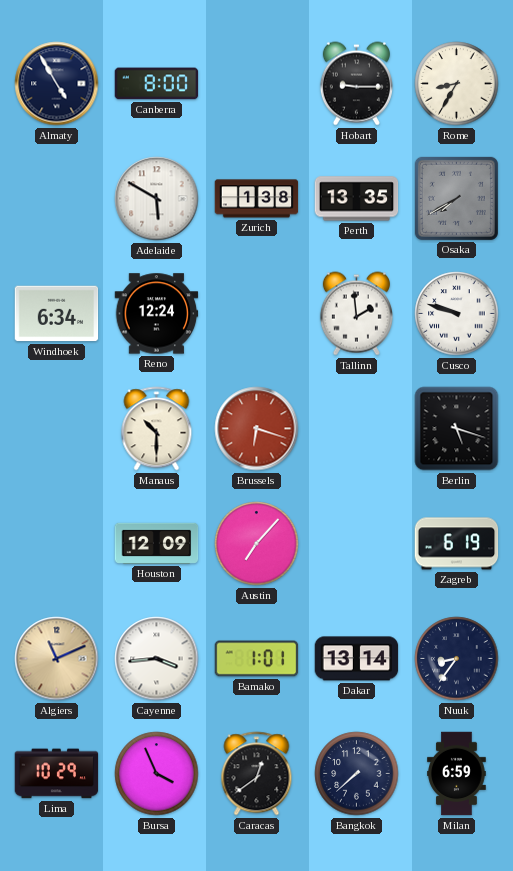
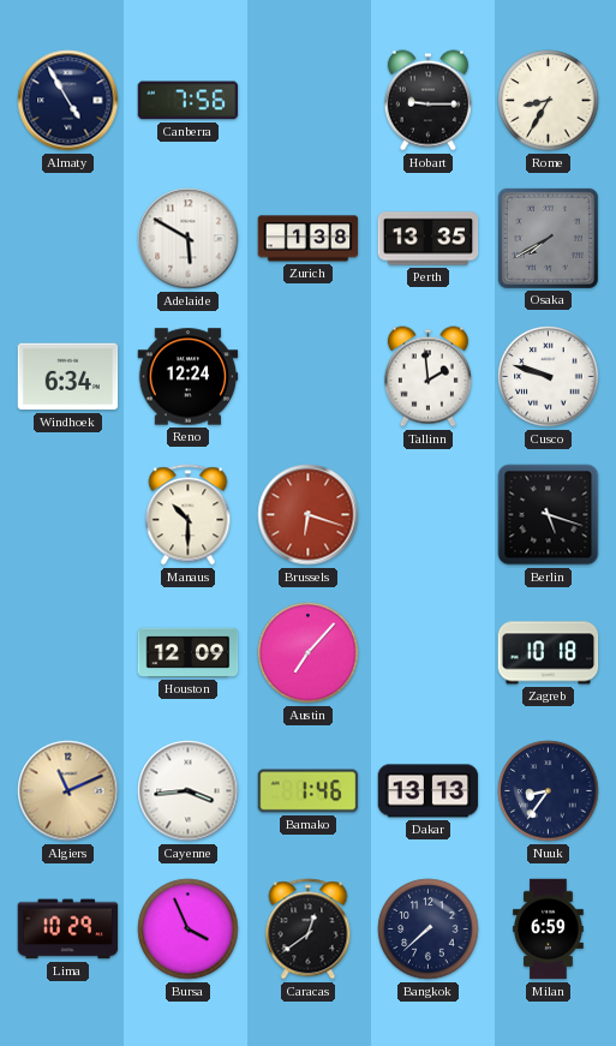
Canberra: 8:00 -> 7:56 (189, 101)
Zagreb: 6:19 -> 10:18 (549, 653)
Bamako: 1:01 -> 1:46 (309, 791)
Dakar: 13:14 -> 13:13 (429, 791)
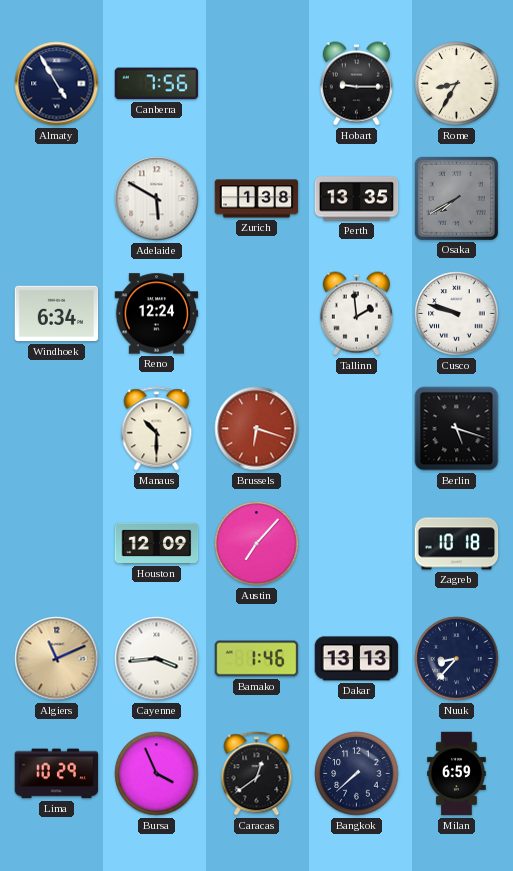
Nuuk: 8:36 -> 8:37 (457, 659)
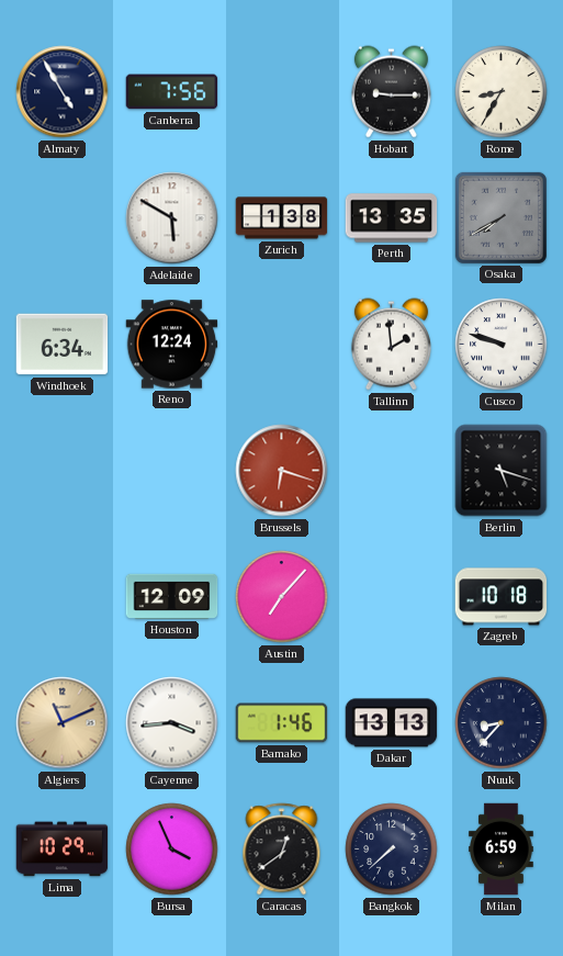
Manaus: 10:30 -> none (157, 429)
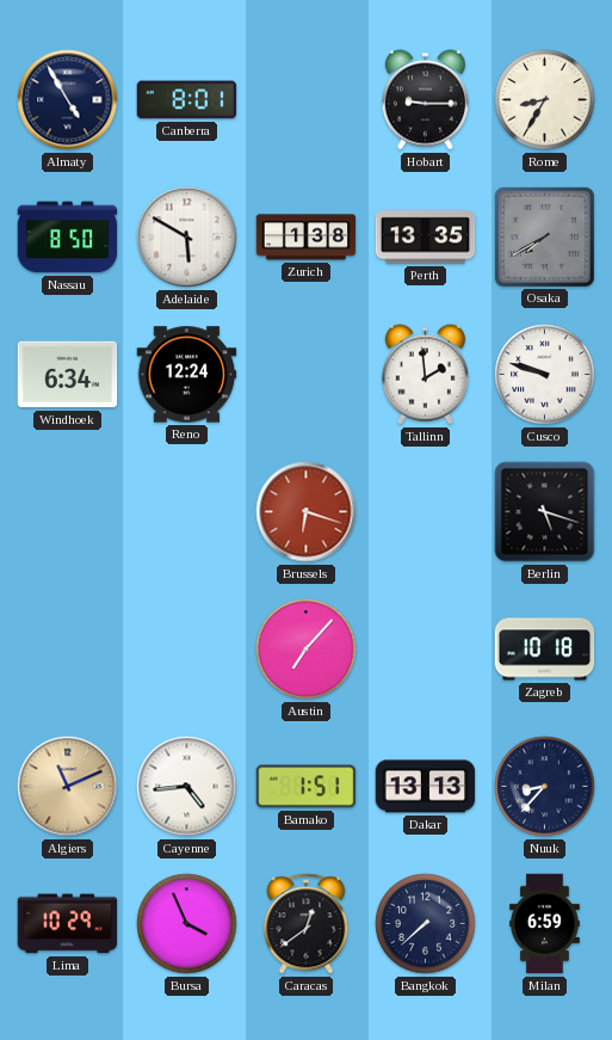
Canberra: 7:56 -> 8:01 (187, 100)
Nassau: none -> 8:50 (68, 238)
Houston: 12:09 -> none (172, 596)
Cayenne: 3:44 -> 4:44 (187, 787)
Bamako: 1:46 -> 1:51 (307, 787)
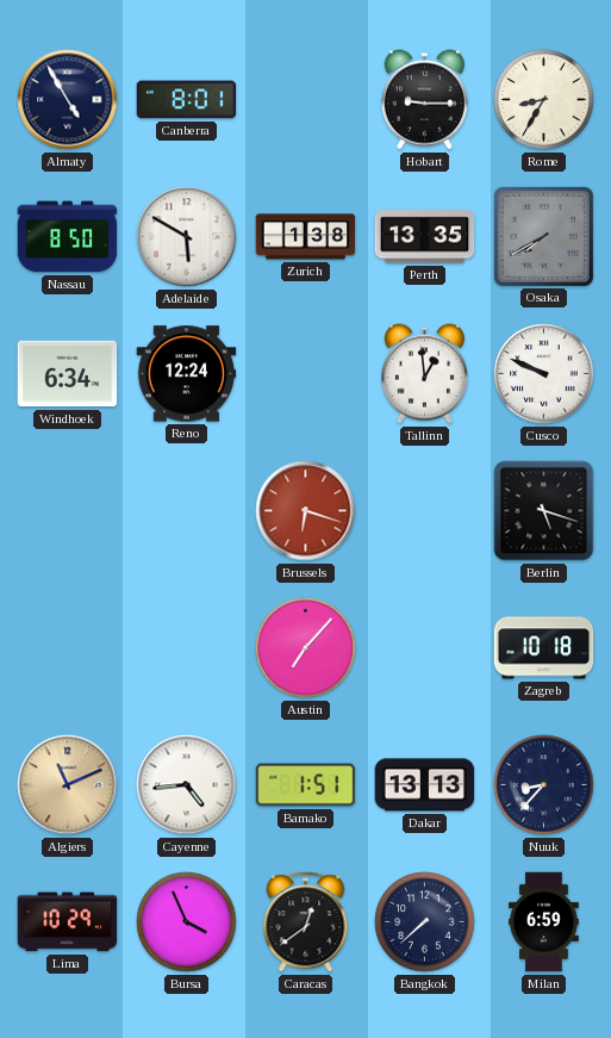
Tallinn: 1:59 -> 12:59 (424, 374)
Cusco: 9:48 -> 9:49 (544, 374)
